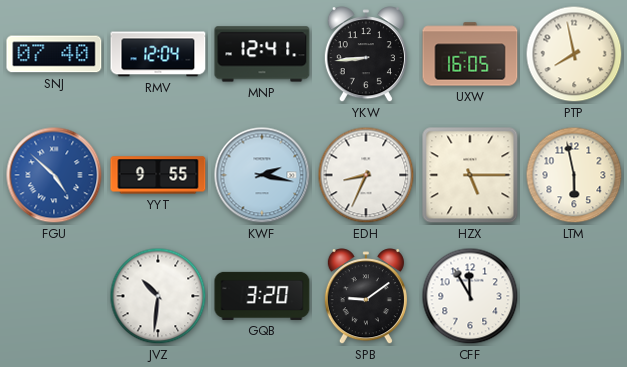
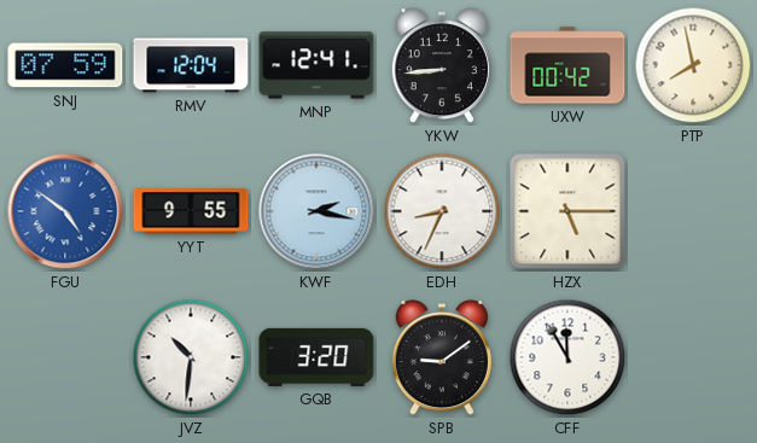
SNJ: 07:40 -> 07:59 (65, 65)
UXW: 16:05 -> 00:42 (567, 65)
FGU: 4:52 -> 4:51 (65, 211)
LTM: 5:58 -> none (574, 175)
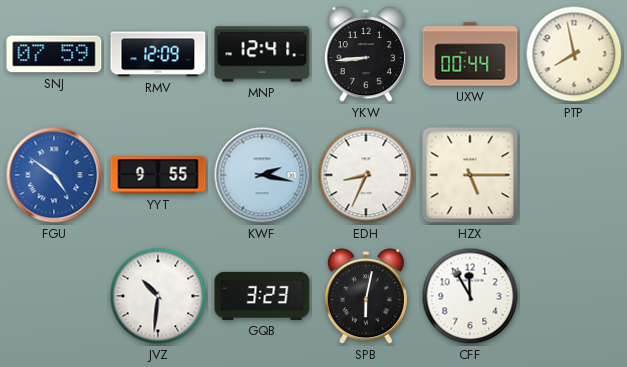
RMV: 12:04 -> 12:09 (158, 54)
UXW: 00:42 -> 00:44 (470, 54)
GQB: 3:20 -> 3:23 (262, 296)
SPB: 9:09 -> 6:02 (366, 297)
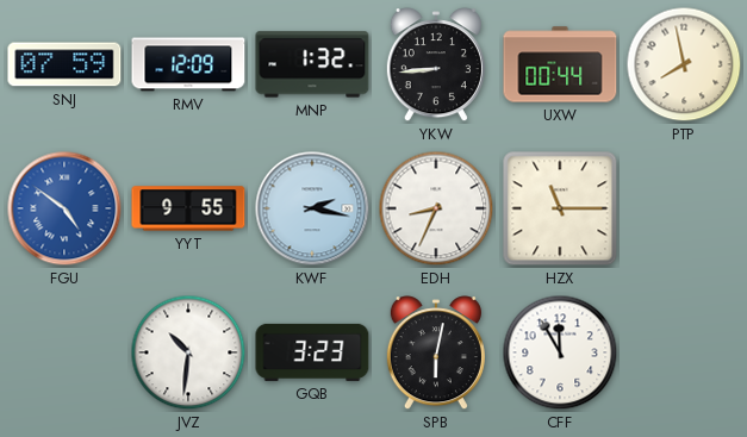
MNP: 12:41 -> 1:32 (312, 64)
HZX: 5:15 -> 11:15 (560, 208)
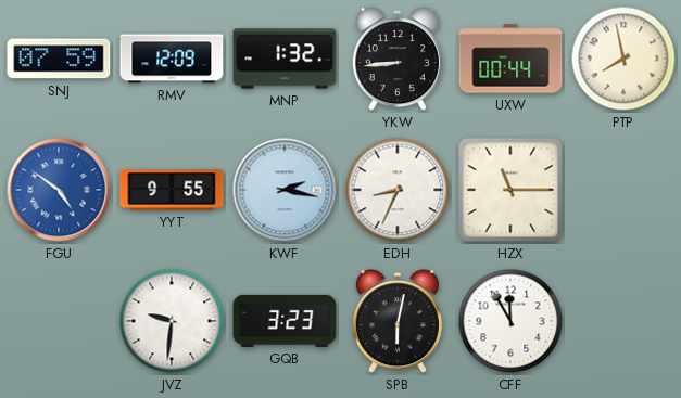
JVZ: 10:31 -> 9:31 (172, 321)
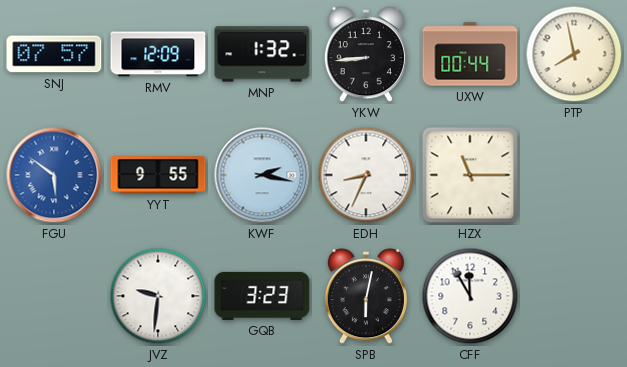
SNJ: 07:59 -> 07:57 (54, 54)
FGU: 4:51 -> 5:51 (54, 175)
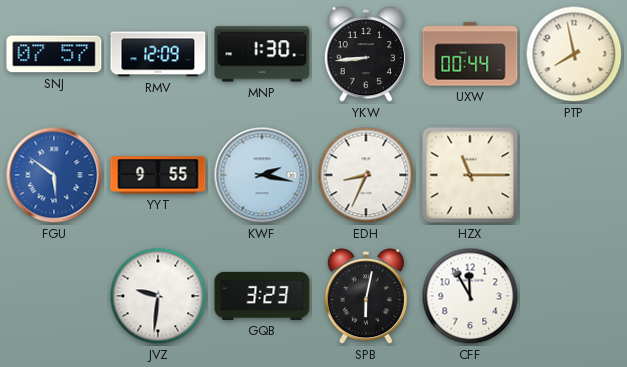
MNP: 1:32 -> 1:30 (262, 54)
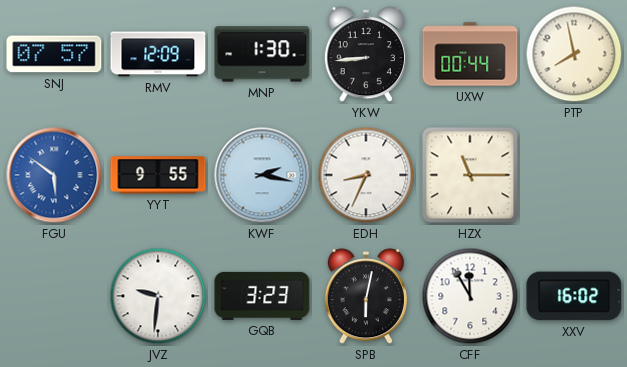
XXV: none -> 16:02 (574, 296)
